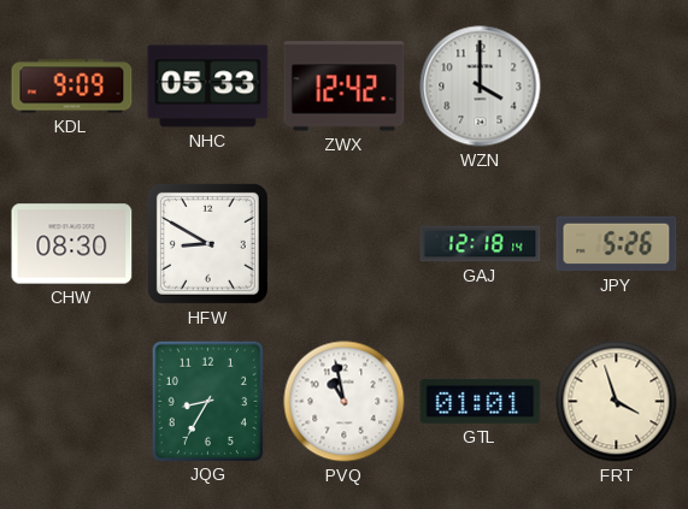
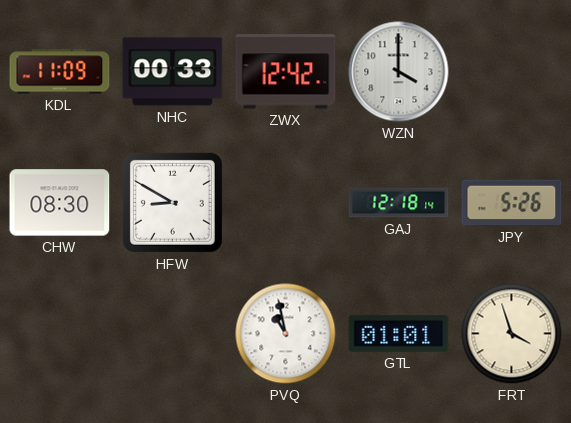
KDL: 9:09 -> 11:09 (60, 72)
NHC: 05:33 -> 00:33 (173, 72)
JQG: 8:35 -> none (207, 401)
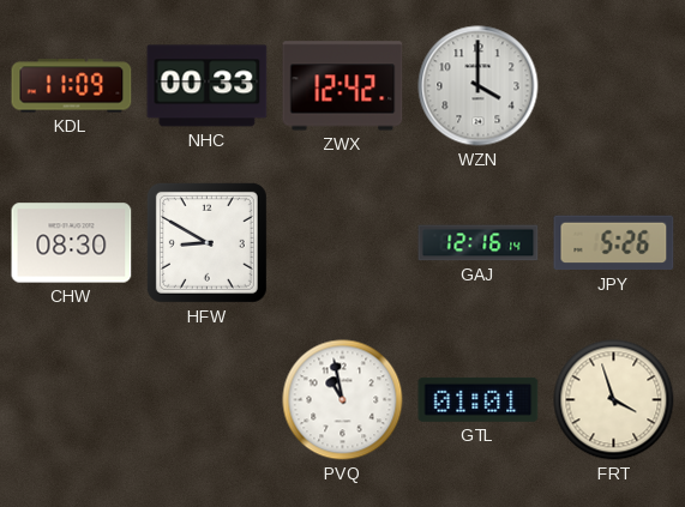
GAJ: 12:18 -> 12:16 (479, 243)
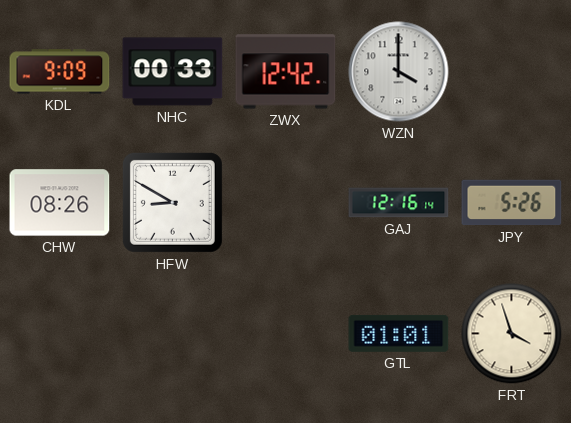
KDL: 11:09 -> 9:09 (60, 72)
CHW: 08:30 -> 08:26 (60, 203)
PVQ: 10:58 -> none (343, 400)
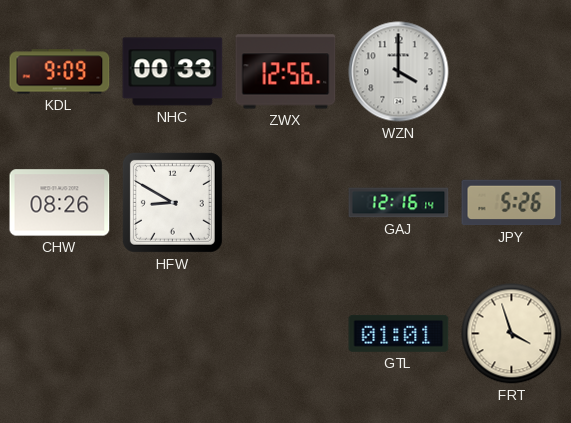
ZWX: 12:42 -> 12:56 (286, 72)
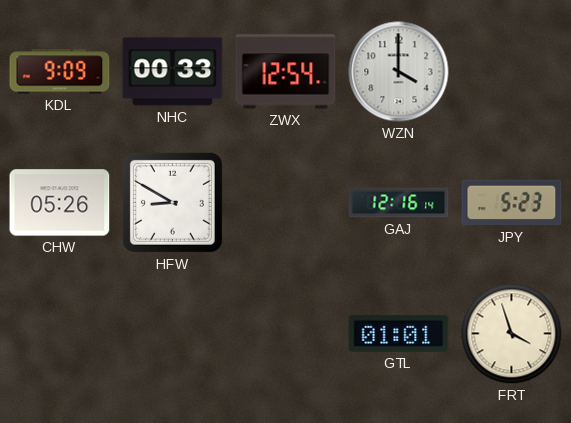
ZWX: 12:56 -> 12:54 (286, 72)
CHW: 08:26 -> 05:26 (60, 203)
JPY: 5:26 -> 5:23 (512, 203)
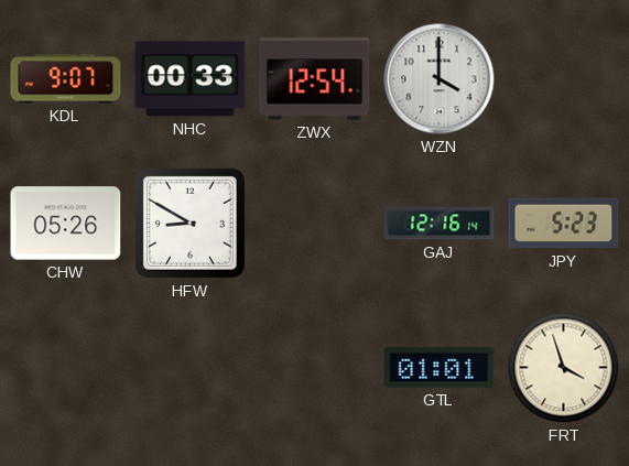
KDL: 9:09 -> 9:07 (66, 79)
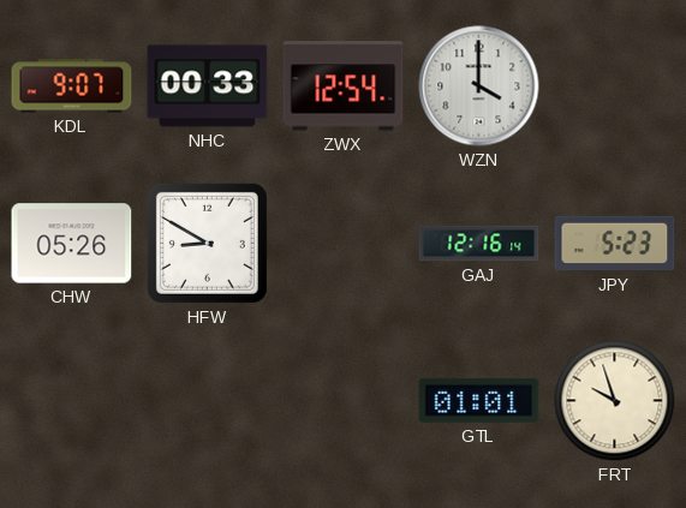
FRT: 3:57 -> 9:57 (615, 401)
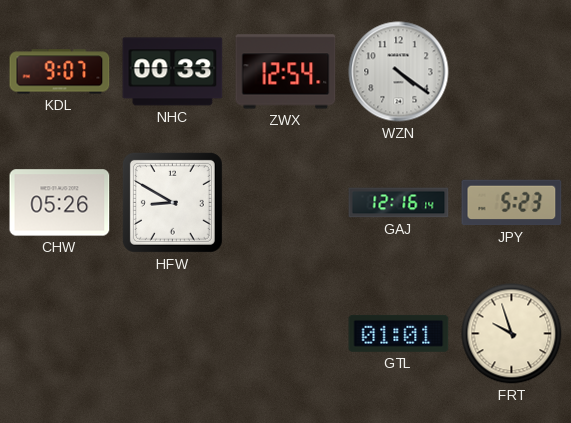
WZN: 4:00 -> 4:21 (399, 72)
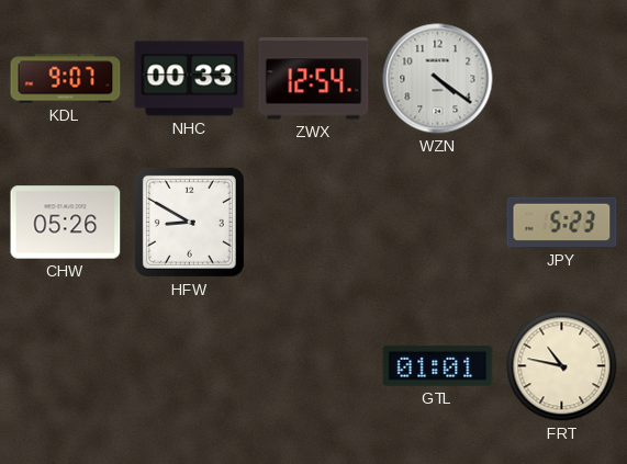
GAJ: 12:16 -> none (399, 203)
FRT: 9:57 -> 10:47 (562, 366)
